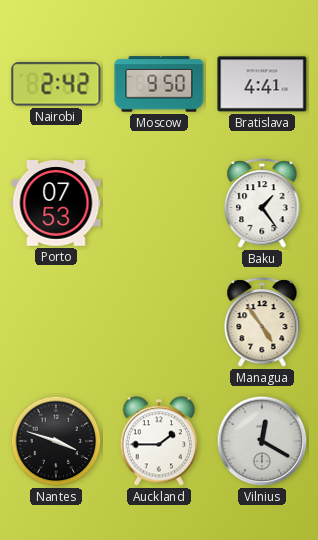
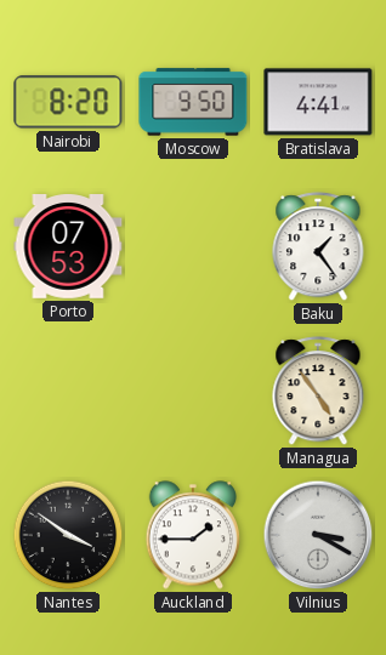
Nairobi: 2:42 -> 8:20 (68, 102)
Nantes: 3:48 -> 3:51 (68, 535)
Vilnius: 12:20 -> 3:20 (318, 535)
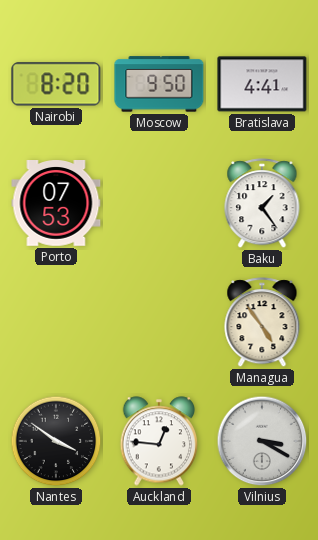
Auckland: 1:45 -> 12:46 (159, 441)
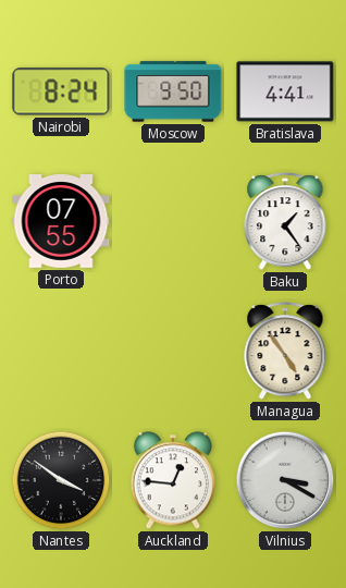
Nairobi: 8:20 -> 8:24 (61, 91)
Porto: 07:53 -> 07:55 (61, 222)
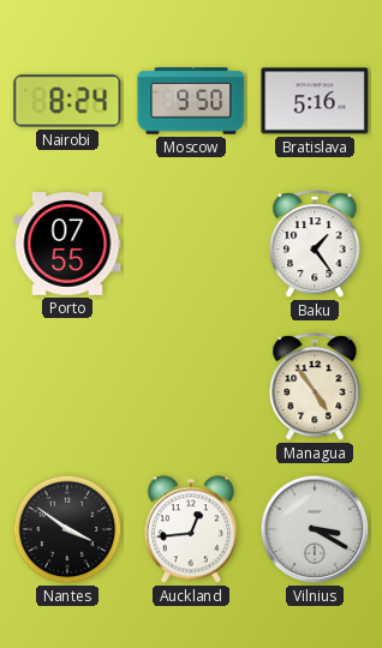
Bratislava: 4:41 -> 5:16 (315, 101)
Auckland: 12:46 -> 12:44 (191, 529)
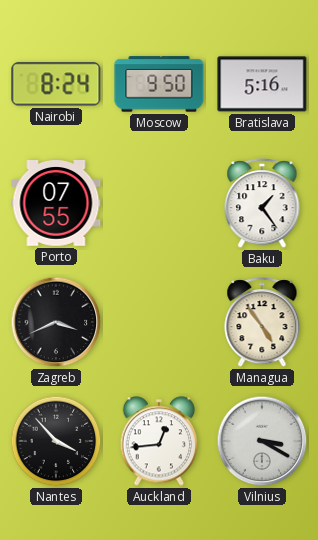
Zagreb: none -> 3:41 (56, 322)
Nantes: 3:51 -> 3:53 (56, 441)
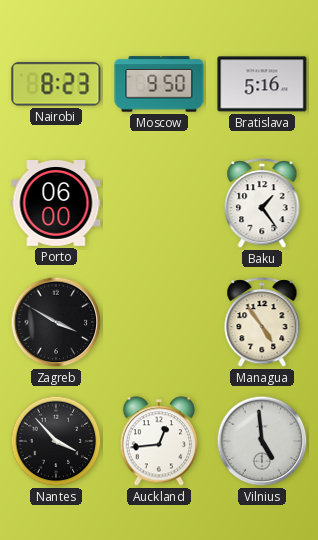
Nairobi: 8:24 -> 8:23 (56, 84)
Porto: 07:55 -> 06:00 (56, 204)
Zagreb: 3:41 -> 3:50 (56, 322)
Vilnius: 3:20 -> 4:59 (262, 441)
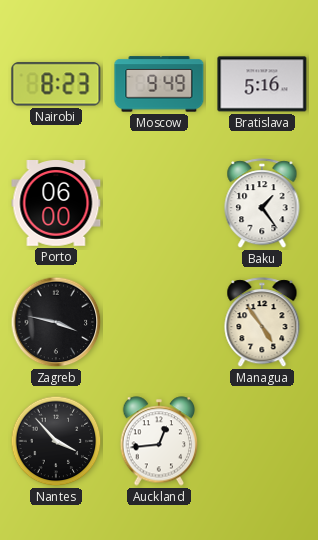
Moscow: 9:50 -> 9:49 (159, 84)
Zagreb: 3:50 -> 3:47 (56, 322)
Vilnius: 4:59 -> none (262, 441)
